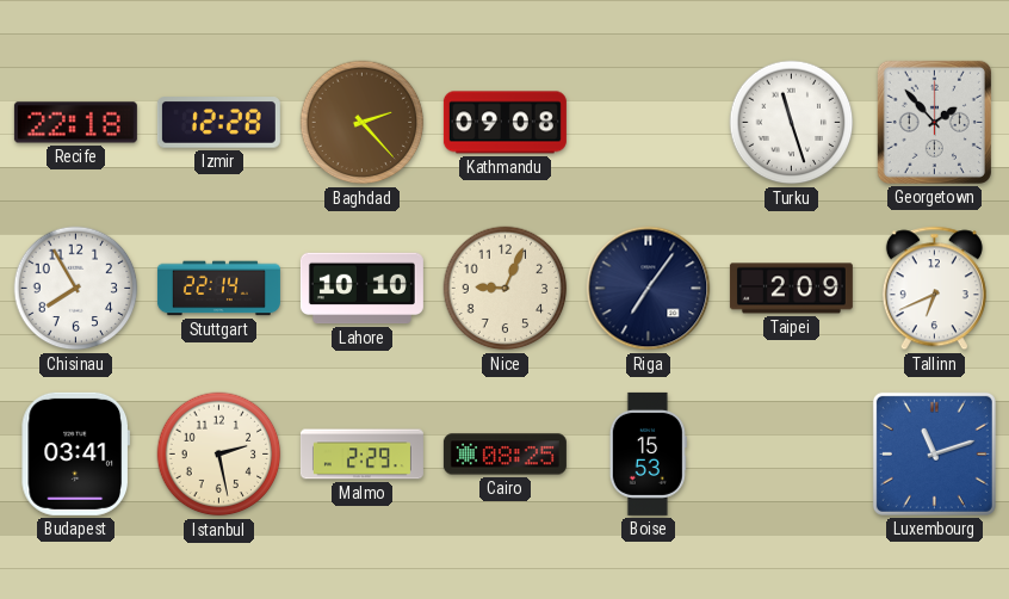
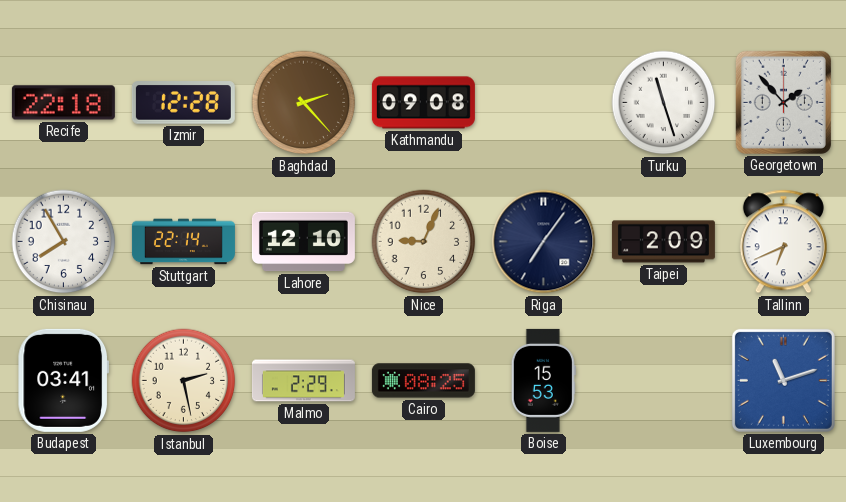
Lahore: 10:10 -> 12:10 (303, 242)
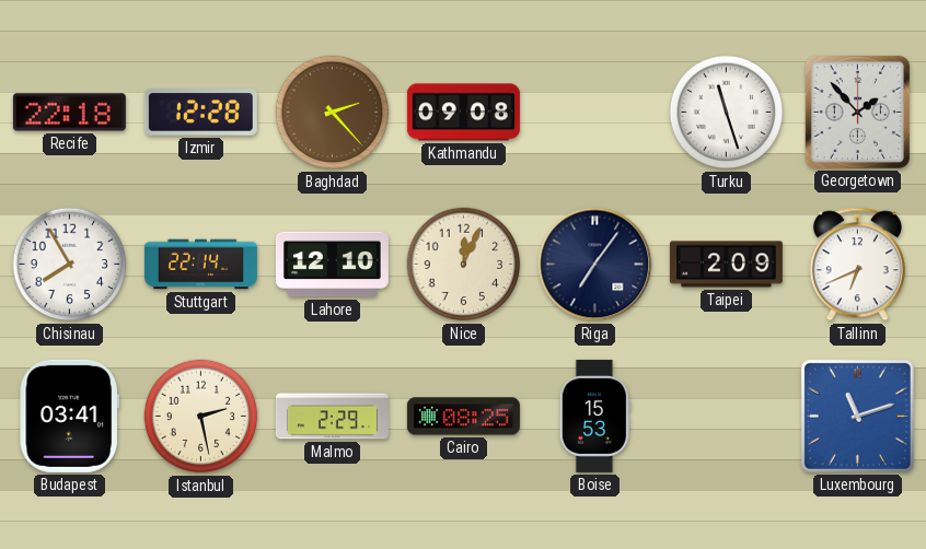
Nice: 9:04 -> 12:04 (464, 265)
